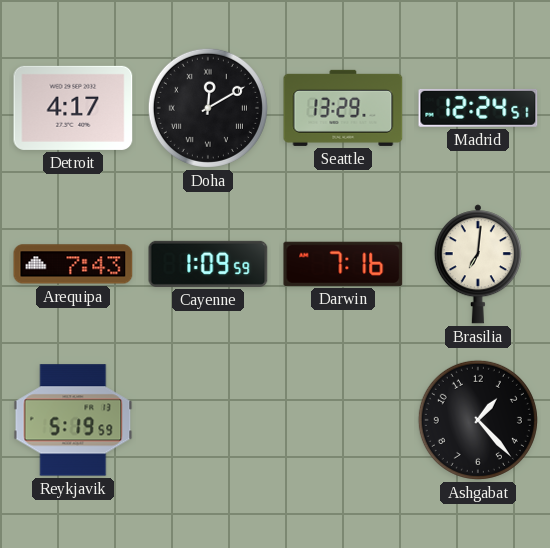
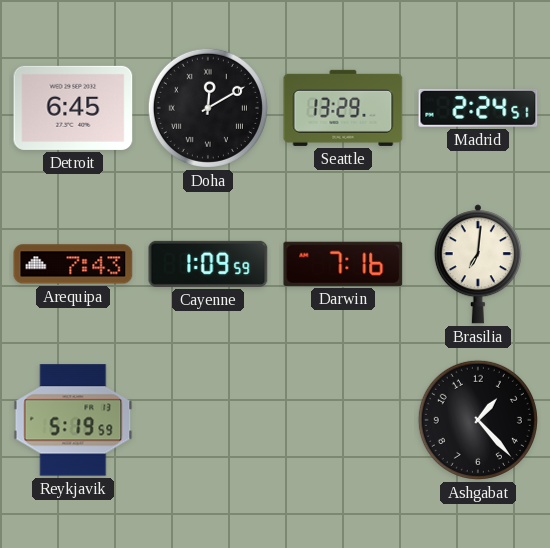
Detroit: 4:17 -> 6:45 (73, 108)
Madrid: 12:24 -> 2:24 (478, 108)
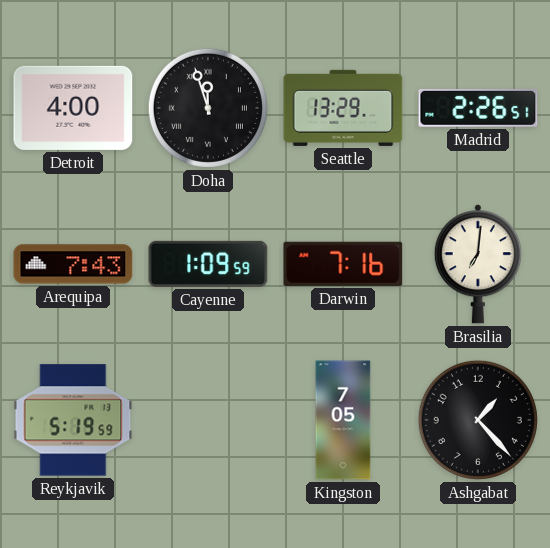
Detroit: 6:45 -> 4:00 (73, 108)
Doha: 12:10 -> 11:57 (208, 108)
Madrid: 2:24 -> 2:26 (478, 108)
Kingston: none -> 7:05 (343, 420)
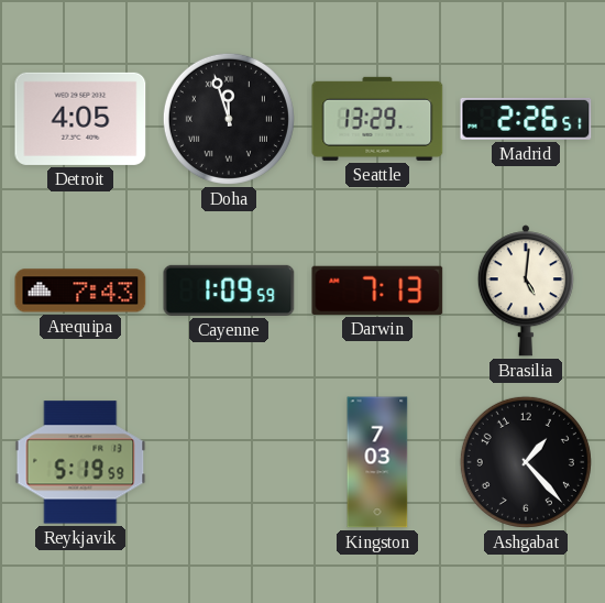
Detroit: 4:00 -> 4:05 (80, 119)
Darwin: 7:16 -> 7:13 (377, 290)
Brasilia: 7:01 -> 5:01 (526, 290)
Kingston: 7:05 -> 7:03 (377, 462)
